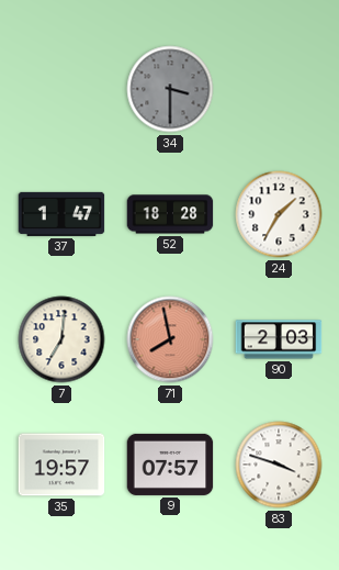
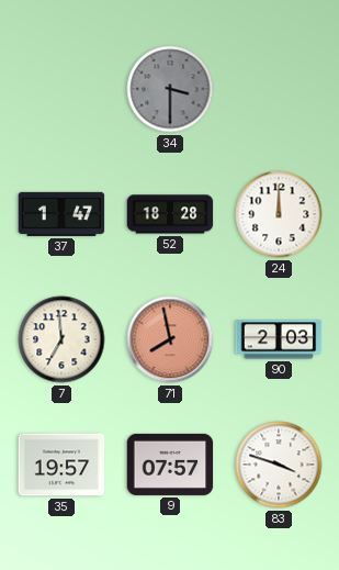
24: 1:35 -> 12:00 (279, 214)
7: 7:01 -> 6:59 (61, 339)
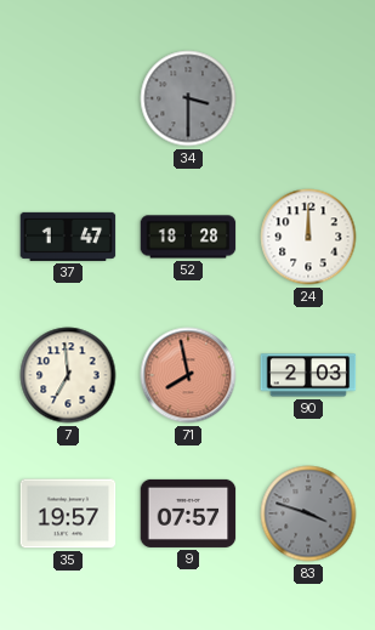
83 dial: white -> grey (308, 513)
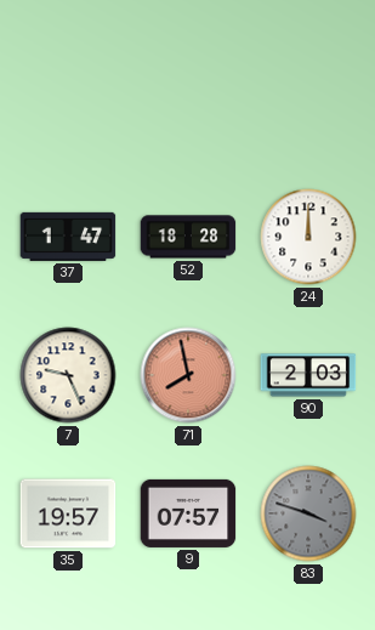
34: 3:30 -> none (188, 98)
7: 6:59 -> 9:26 (68, 375)
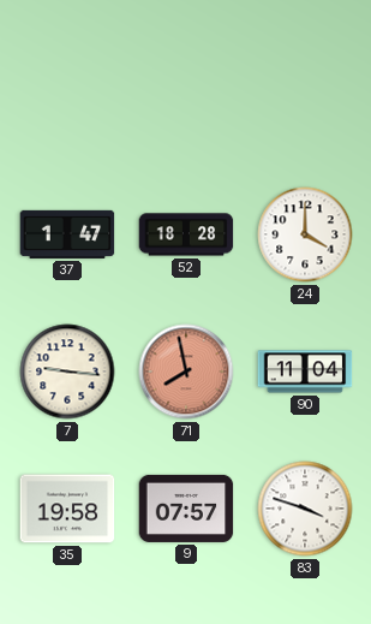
24: 12:00 -> 4:00 (305, 234)
7: 9:26 -> 9:16 (67, 372)
90: 2:03 -> 11:04 (305, 372)
35: 19:57 -> 19:58 (67, 509)
83 dial: grey -> white (305, 509)
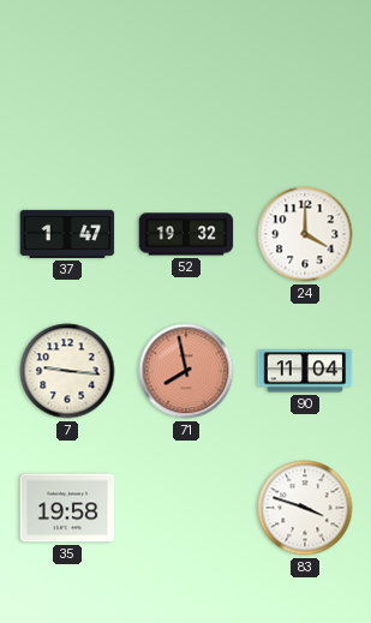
52: 18:28 -> 19:32 (186, 234)
9: 07:57 -> none (186, 509)
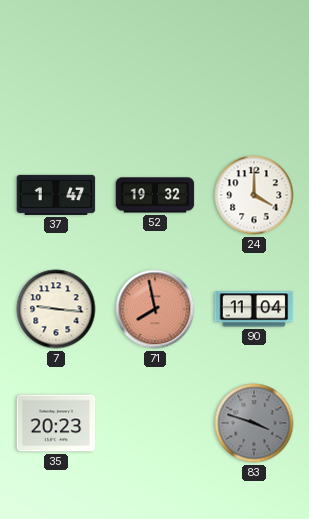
35: 19:58 -> 20:23 (56, 423)
83 dial: white -> grey (254, 423)
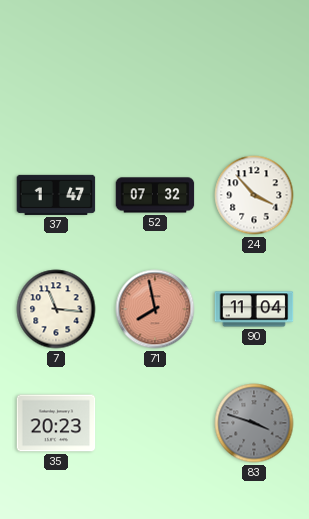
52: 19:32 -> 07:32 (155, 195)
24: 4:00 -> 3:53 (254, 195)
7: 9:16 -> 11:16 (56, 309)
